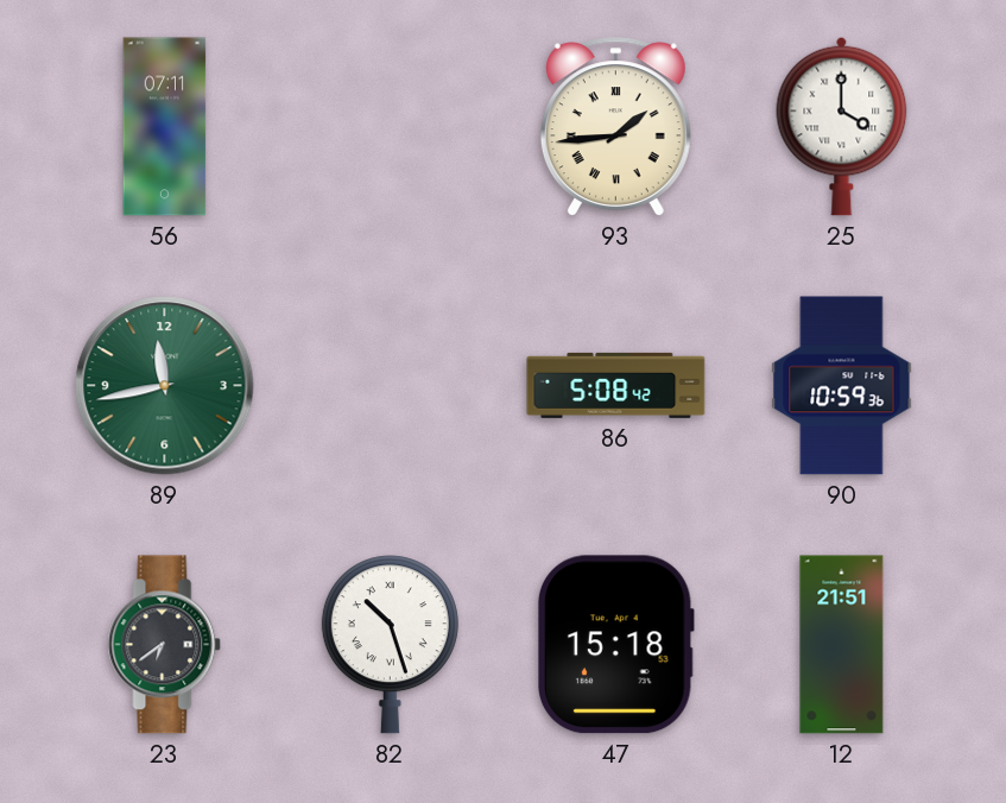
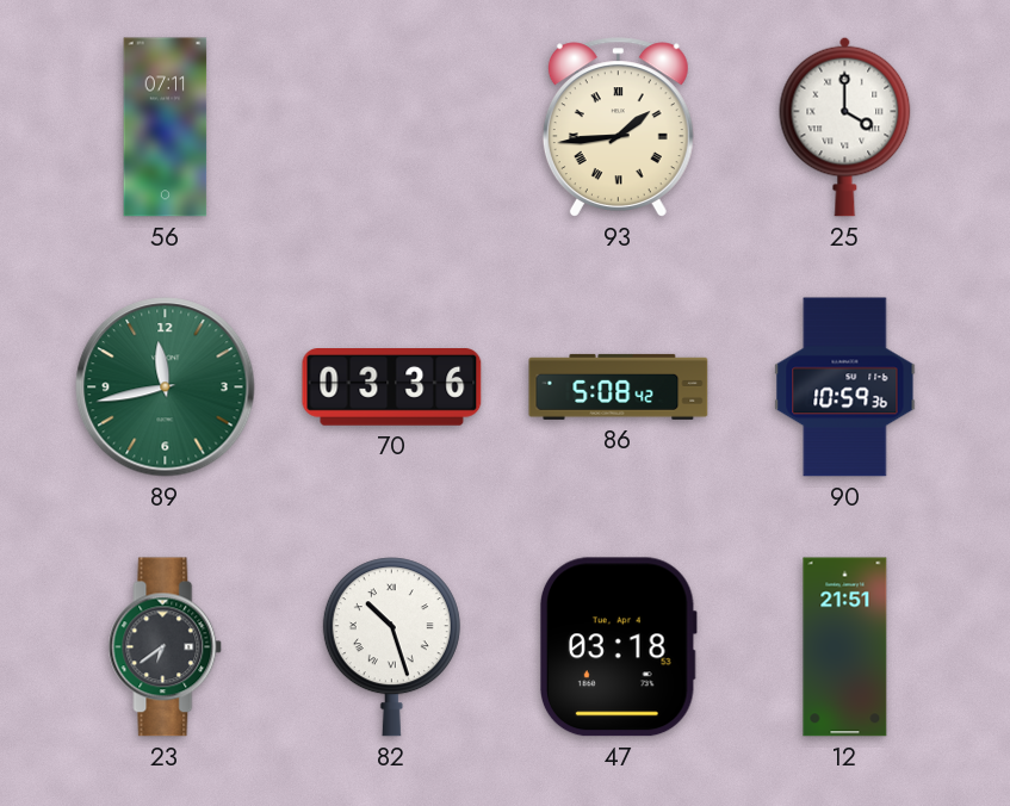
70: none -> 03:36 (392, 387)
47: 15:18 -> 03:18 (618, 647)
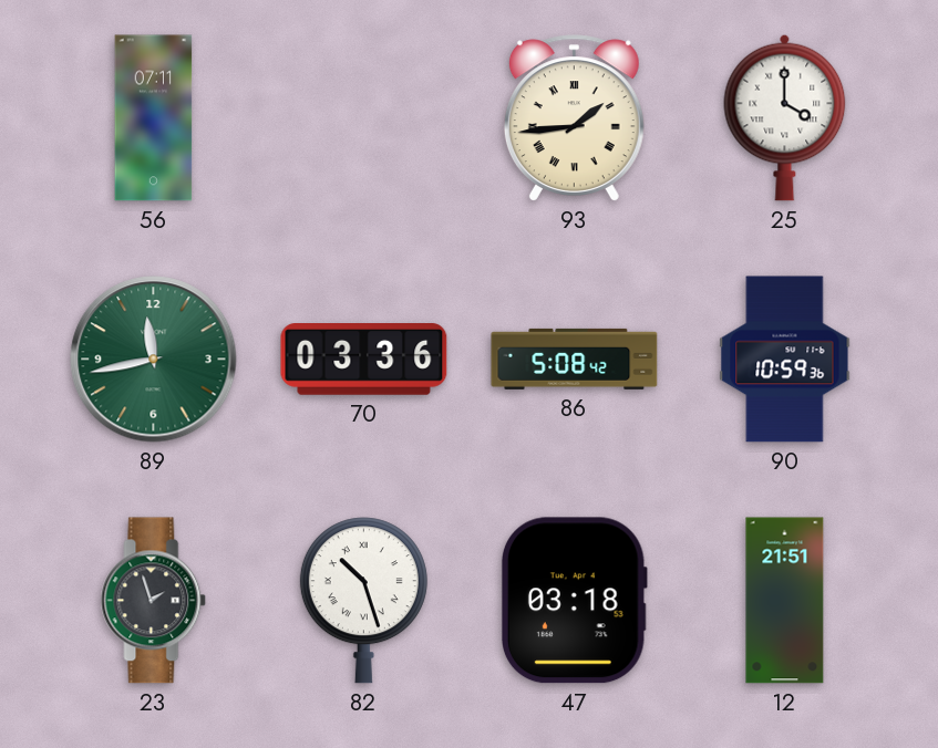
23: 6:39 -> 1:57 (154, 601)
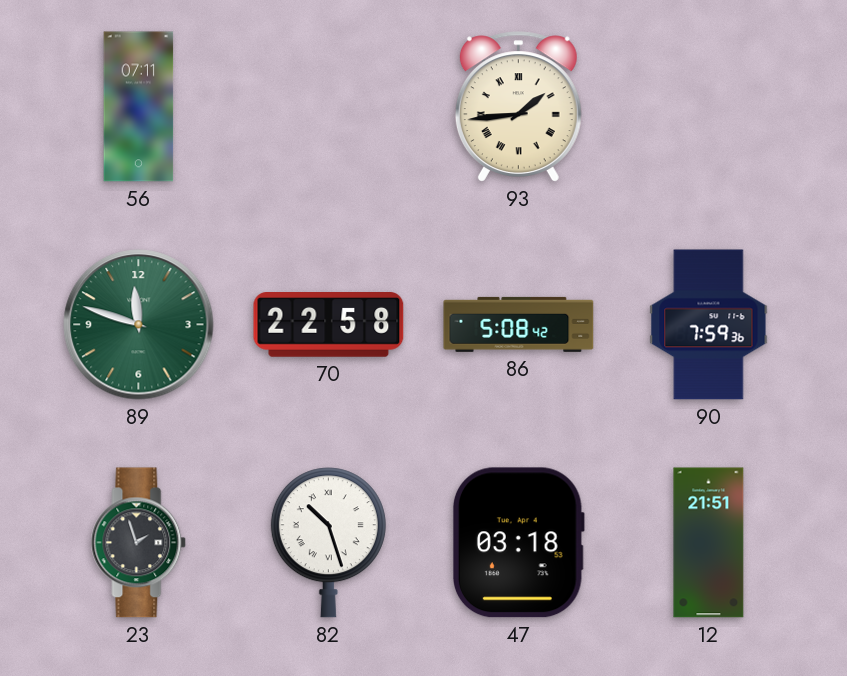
25: 4:00 -> none (785, 117)
89: 11:43 -> 11:48 (139, 325)
70: 03:36 -> 22:58 (329, 325)
90: 10:59 -> 7:59 (709, 325)
